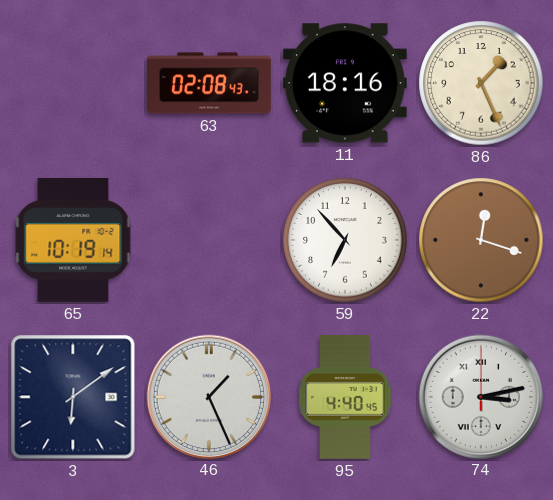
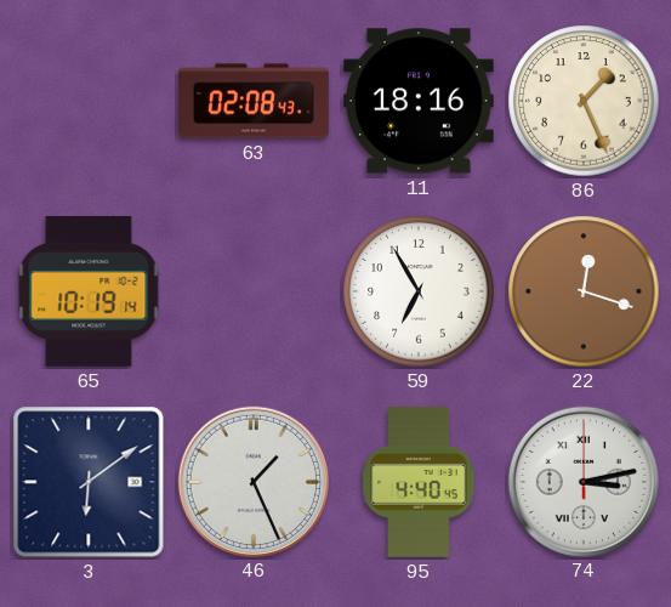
59: 6:53 -> 6:55 (419, 291)
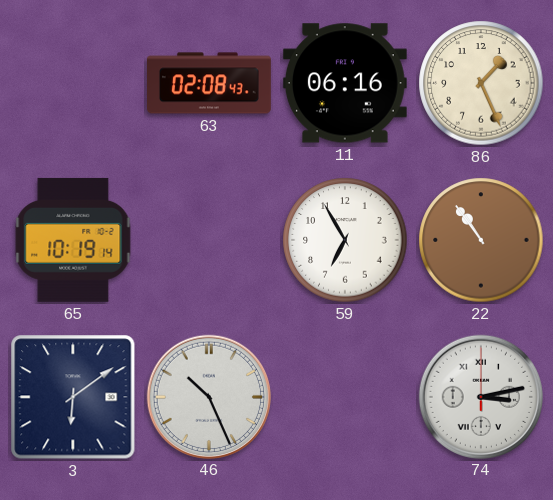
11: 18:16 -> 06:16 (345, 83)
22: 12:18 -> 10:54 (481, 240)
46: 1:26 -> 10:26 (208, 396)
95: 4:40 -> none (419, 482)
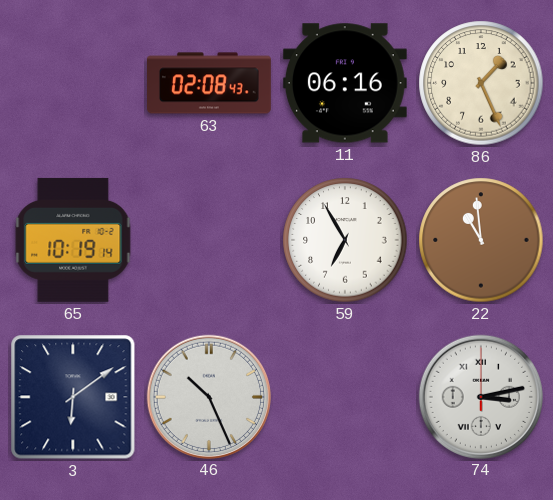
22: 10:54 -> 10:59 (481, 240)
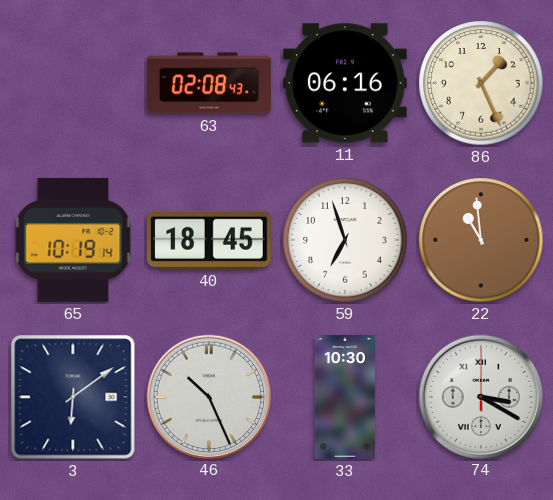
40: none -> 18:45 (209, 240)
59: 6:55 -> 6:57 (345, 240)
33: none -> 10:30 (345, 398)
74: 3:13 -> 3:20 (480, 396)
